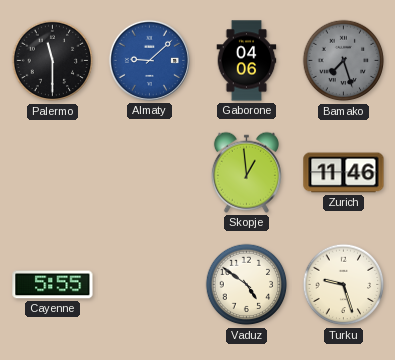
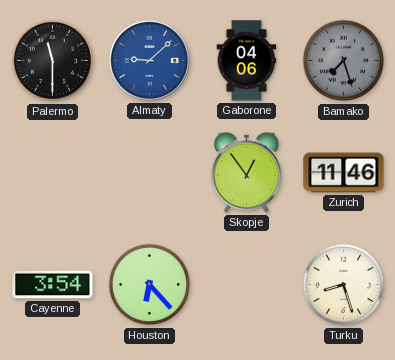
Skopje: 12:59 -> 12:54 (246, 172)
Cayenne: 5:55 -> 3:54 (53, 285)
Houston: none -> 6:23 (150, 285)
Vaduz: 4:51 -> none (247, 285)
Turku: 9:27 -> 8:27 (344, 285)
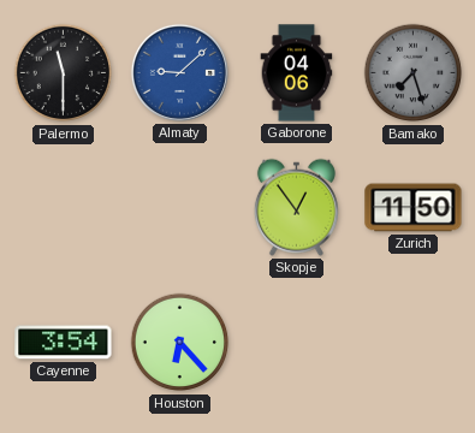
Zurich: 11:46 -> 11:50 (414, 208)
Turku: 8:27 -> none (344, 285)
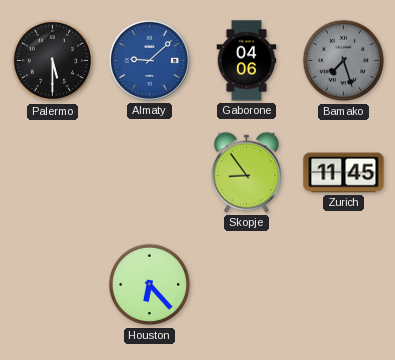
Palermo: 11:30 -> 5:30 (53, 61)
Skopje: 12:54 -> 8:54 (246, 172)
Zurich: 11:50 -> 11:45 (344, 173)
Cayenne: 3:54 -> none (64, 343)
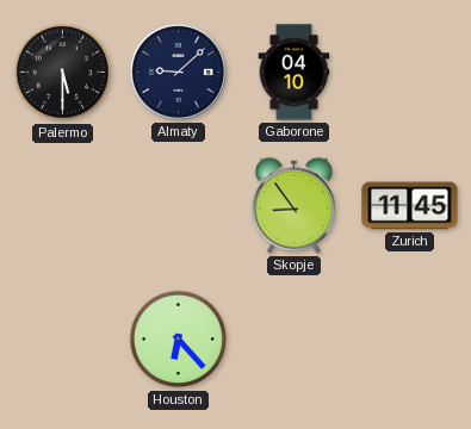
Almaty dial: blue -> navy (178, 71)
Gaborone: 04:06 -> 04:10 (295, 73)
Bamako: 7:27 -> none (344, 61)
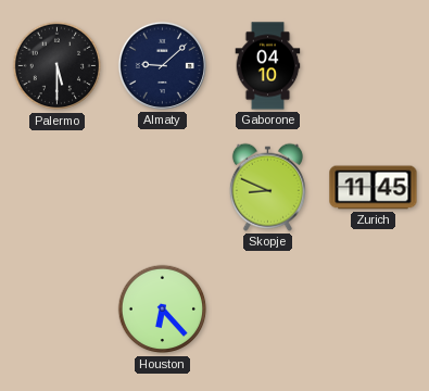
Skopje: 8:54 -> 8:49 (267, 187)
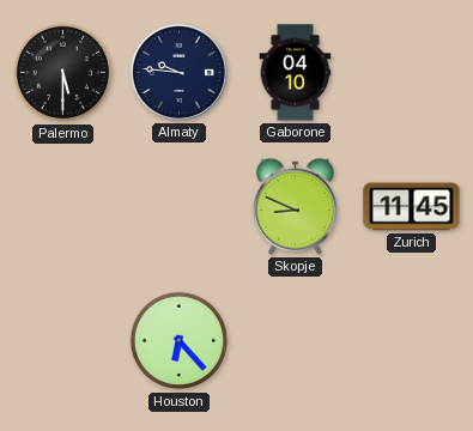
Almaty: 9:08 -> 9:46 (178, 72)
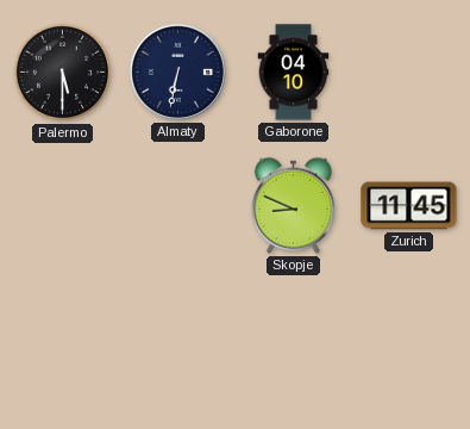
Almaty: 9:46 -> 6:32 (177, 71)
Houston: 6:23 -> none (180, 341)
